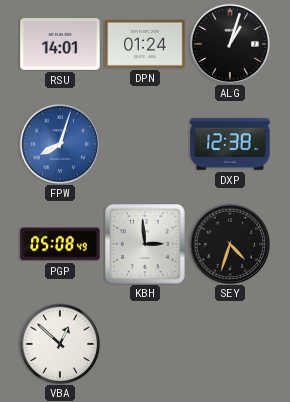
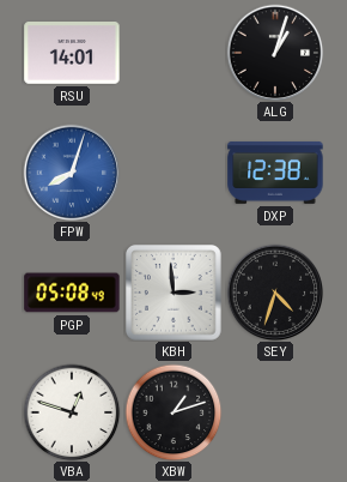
DPN: 01:24 -> none (145, 44)
VBA: 12:52 -> 12:48 (72, 412)
XBW: none -> 1:12 (173, 412)
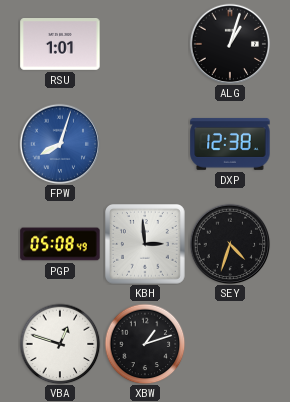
RSU: 14:01 -> 1:01 (60, 45)
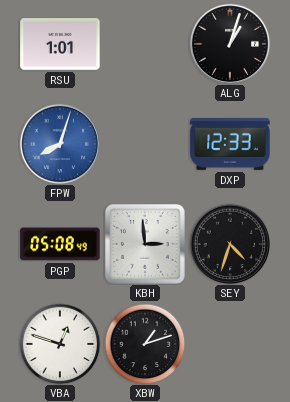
DXP: 12:38 -> 12:33 (230, 144)
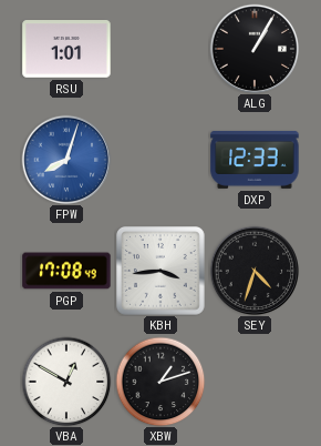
ALG: 1:03 -> 1:05 (255, 49)
PGP: 05:08 -> 17:08 (66, 271)
KBH: 2:59 -> 3:44 (162, 272)
VBA: 12:48 -> 12:50 (66, 382)
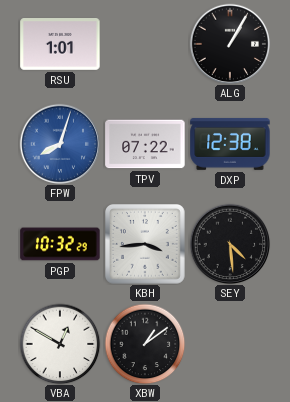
TPV: none -> 07:22 (145, 144)
DXP: 12:33 -> 12:38 (230, 144)
PGP: 17:08 -> 10:32 (60, 244)
SEY: 4:33 -> 4:29 (230, 244)
XBW: 1:12 -> 1:09 (145, 344)
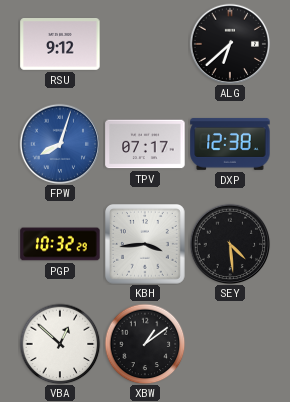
RSU: 1:01 -> 9:12 (60, 45)
ALG: 1:05 -> 6:38 (230, 44)
TPV: 07:22 -> 07:17 (145, 144)
VBA: 12:50 -> 12:52 (60, 344)
